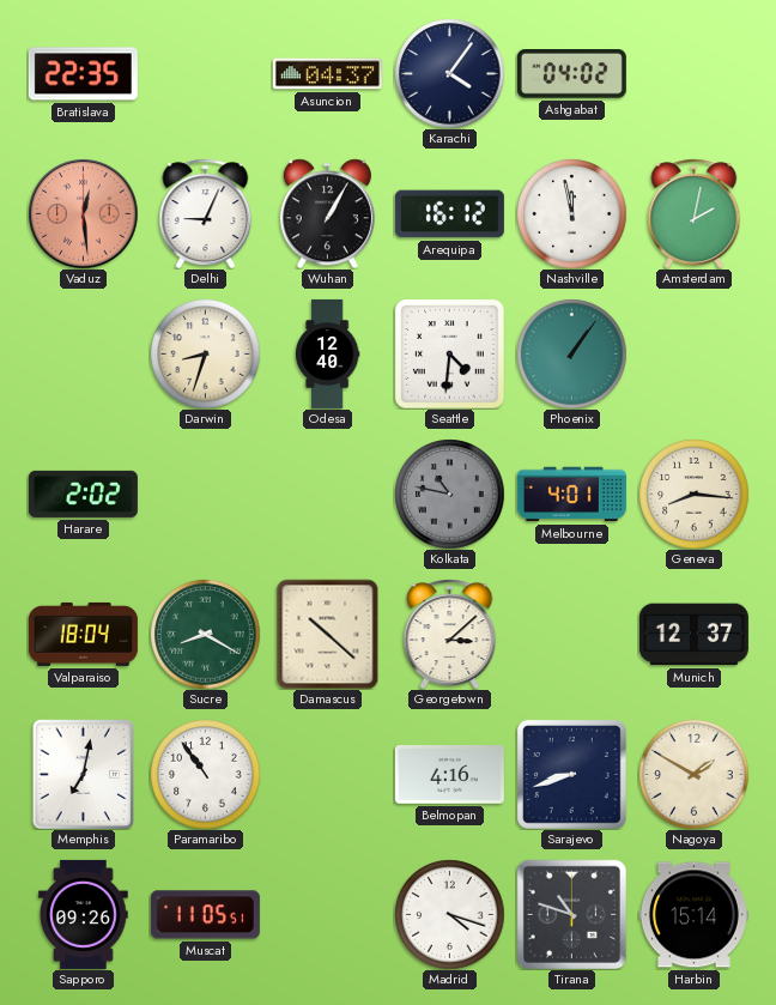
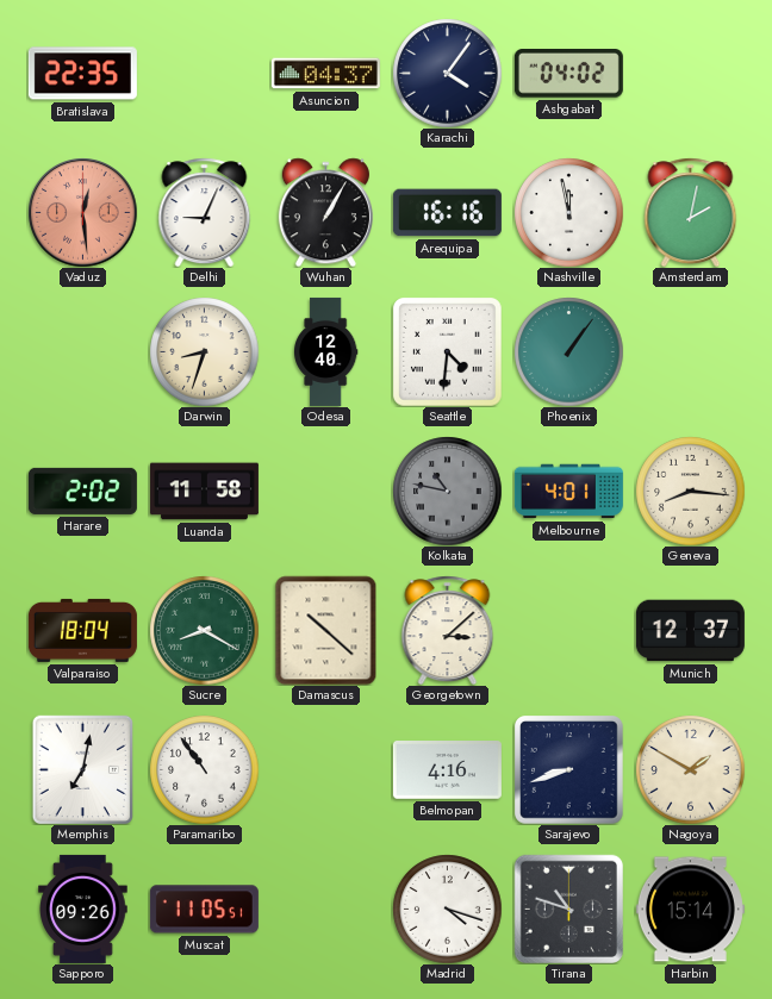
Arequipa: 16:12 -> 16:16 (447, 213)
Luanda: none -> 11:58 (204, 492)
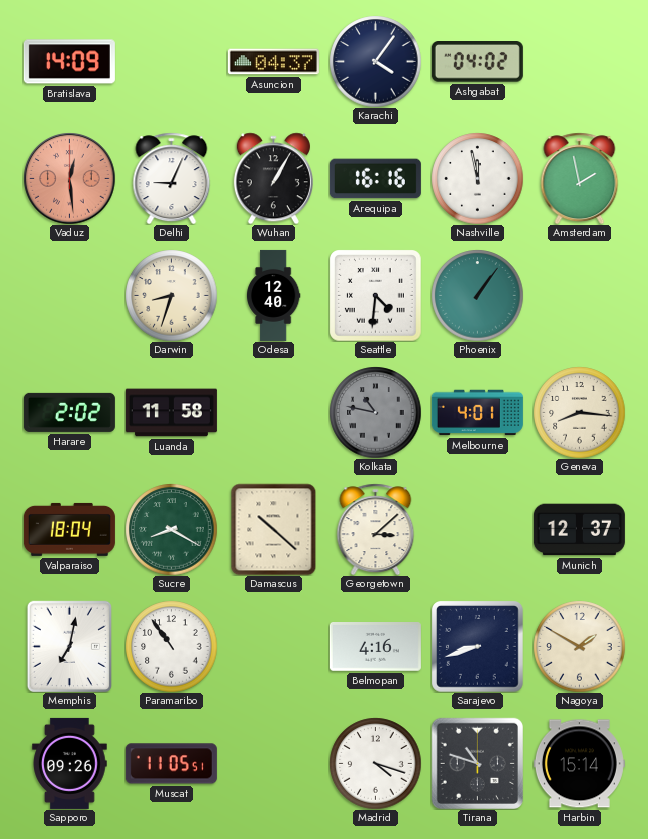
Bratislava: 22:35 -> 14:09 (69, 62)
Amsterdam: 2:02 -> 1:58 (580, 178)
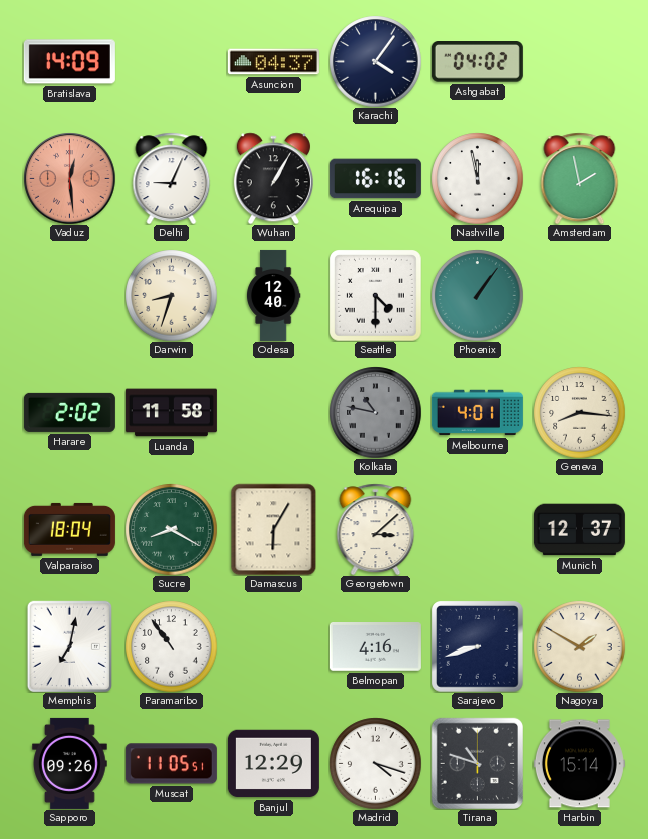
Seattle: 4:31 -> 4:30 (376, 296)
Damascus: 10:22 -> 6:05 (274, 529)
Banjul: none -> 12:29 (273, 764)
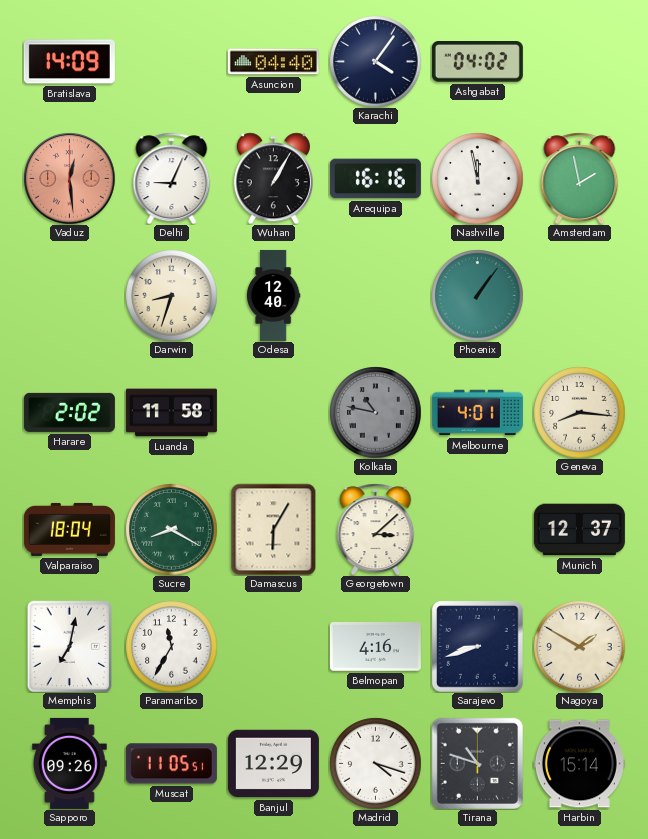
Asuncion: 04:37 -> 04:40 (273, 62)
Seattle: 4:30 -> none (376, 296)
Paramaribo: 10:54 -> 11:35 (171, 646)
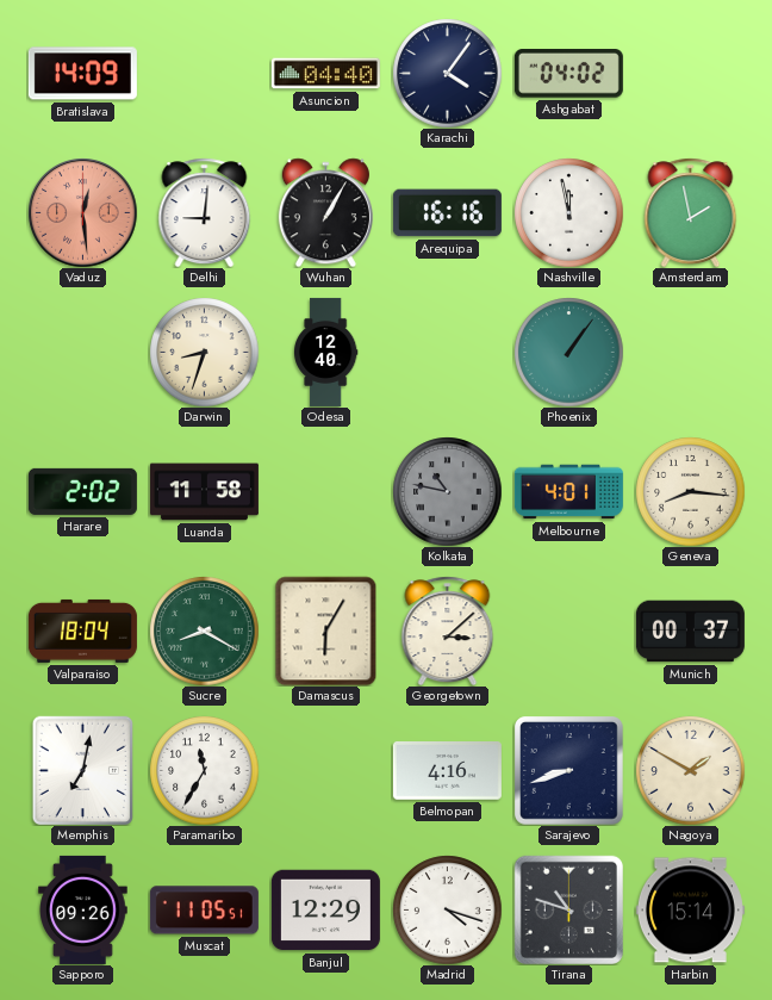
Delhi: 9:04 -> 9:01 (205, 212)
Munich: 12:37 -> 00:37 (690, 632)
